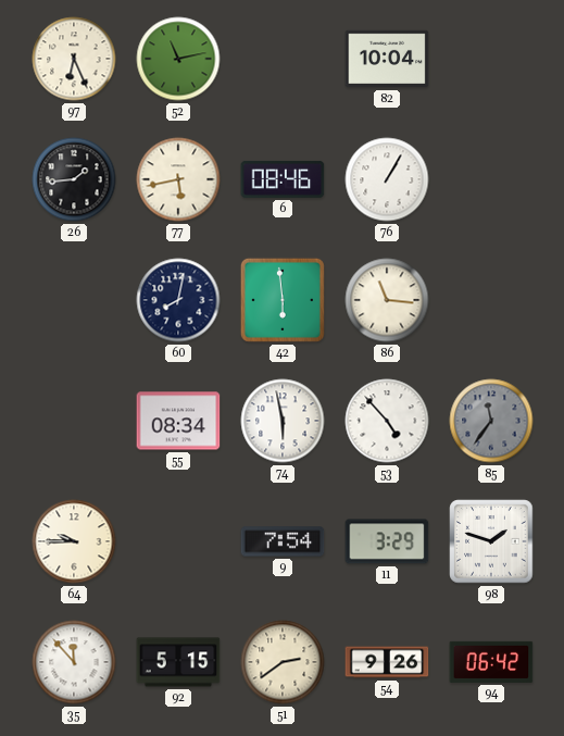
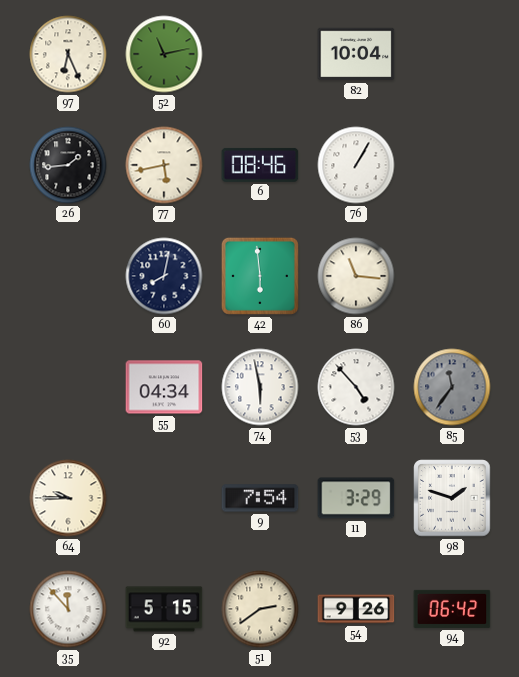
55: 08:34 -> 04:34 (164, 387)
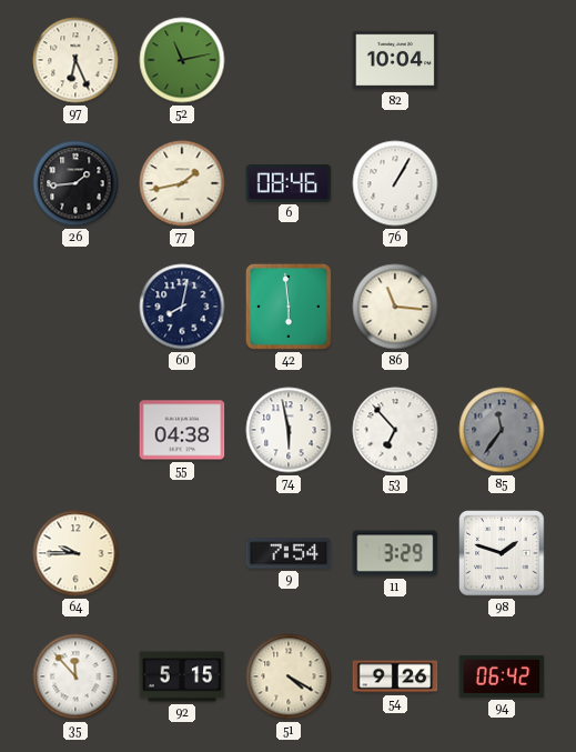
77: 5:43 -> 1:43 (182, 183)
55: 04:34 -> 04:38 (182, 430)
53: 4:53 -> 6:53 (395, 430)
51: 2:39 -> 4:20 (289, 676)
